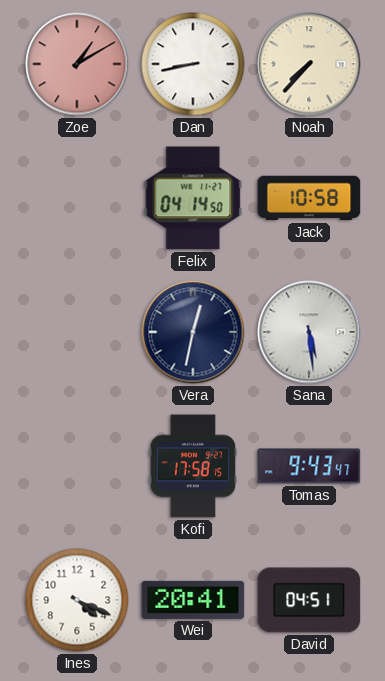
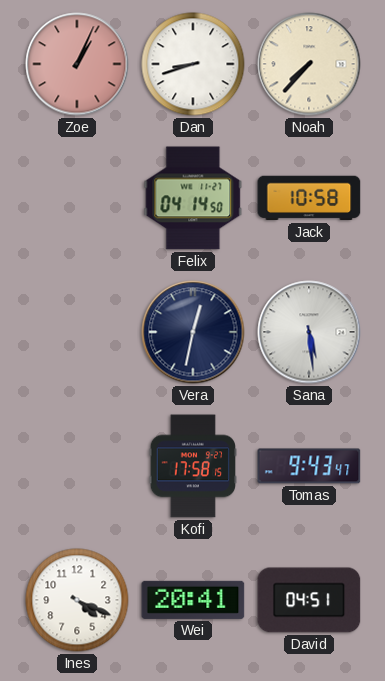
Zoe: 1:10 -> 1:04 (77, 64)
Dan: 8:43 -> 8:42 (193, 64)
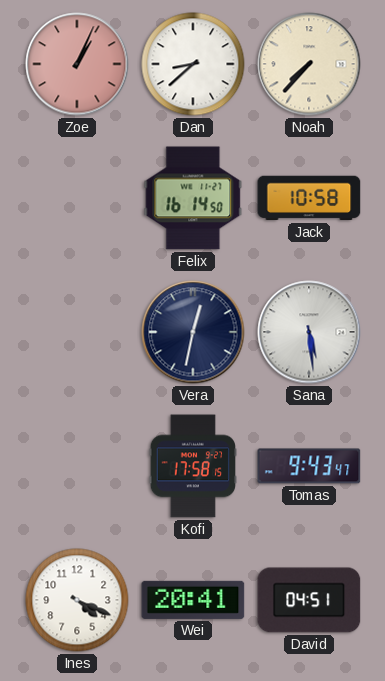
Dan: 8:42 -> 8:38 (193, 64)
Felix: 04:14 -> 16:14 (193, 198)
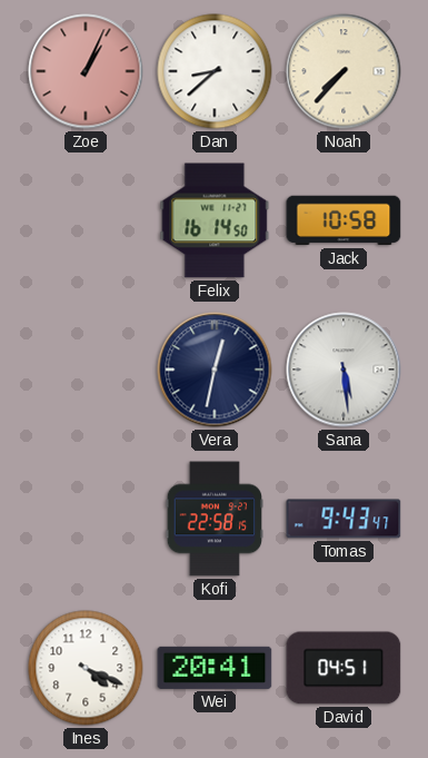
Kofi: 17:58 -> 22:58 (213, 519)
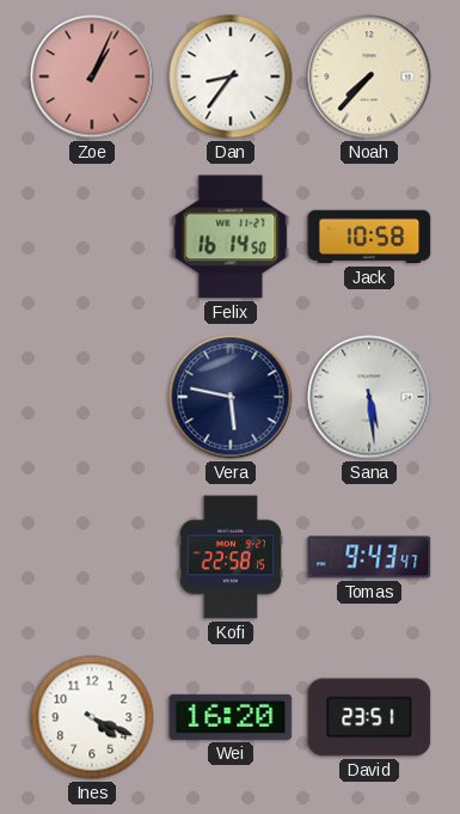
Dan: 8:38 -> 8:36 (231, 76)
Vera: 12:32 -> 5:47 (231, 397)
Wei: 20:41 -> 16:20 (231, 717)
David: 04:51 -> 23:51 (369, 717)
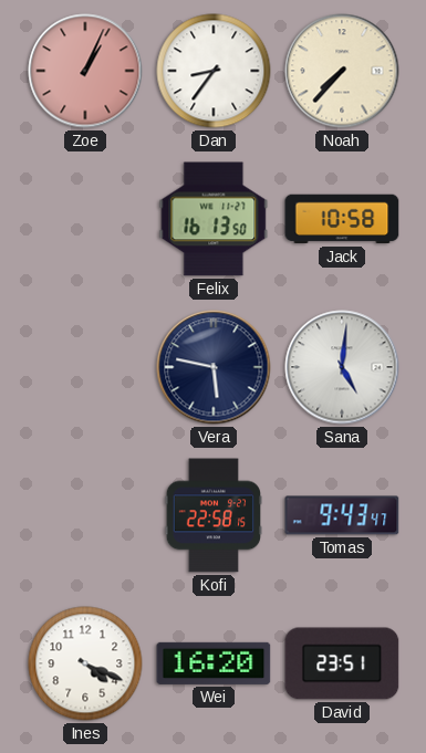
Felix: 16:14 -> 16:13 (214, 219)
Sana: 5:29 -> 5:01 (342, 367)
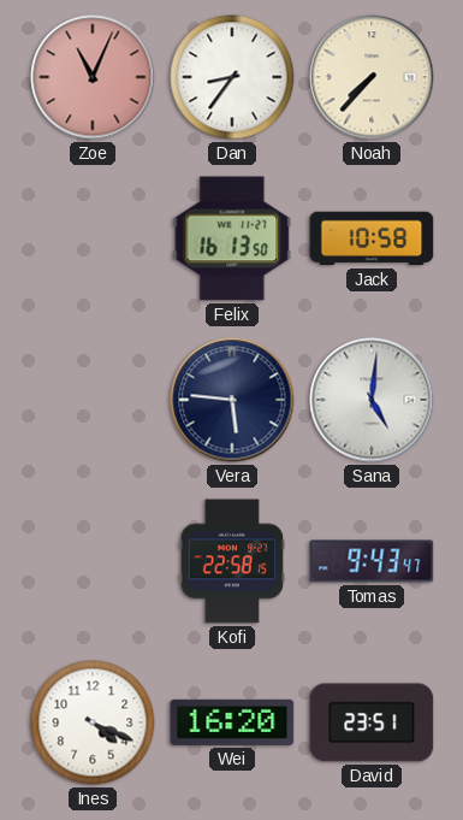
Zoe: 1:04 -> 11:04 (93, 77)
Vera: 5:47 -> 5:46 (232, 400)
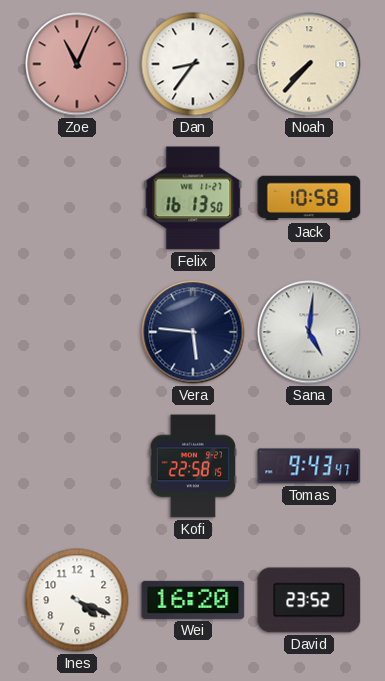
David: 23:51 -> 23:52 (309, 600)
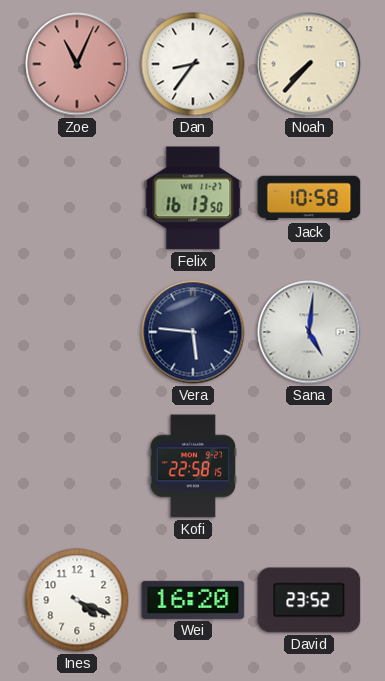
Tomas: 9:43 -> none (309, 466)
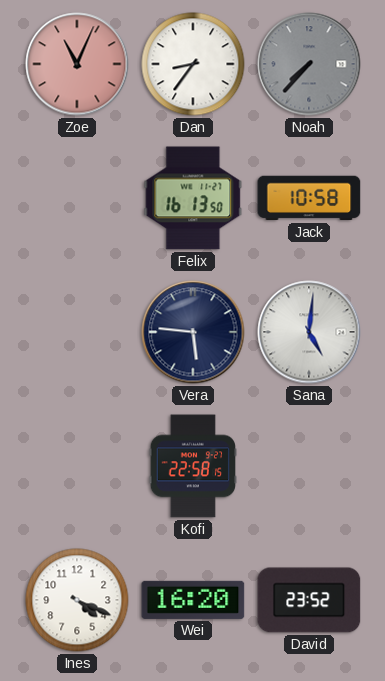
Noah dial: cream -> grey (309, 64)
